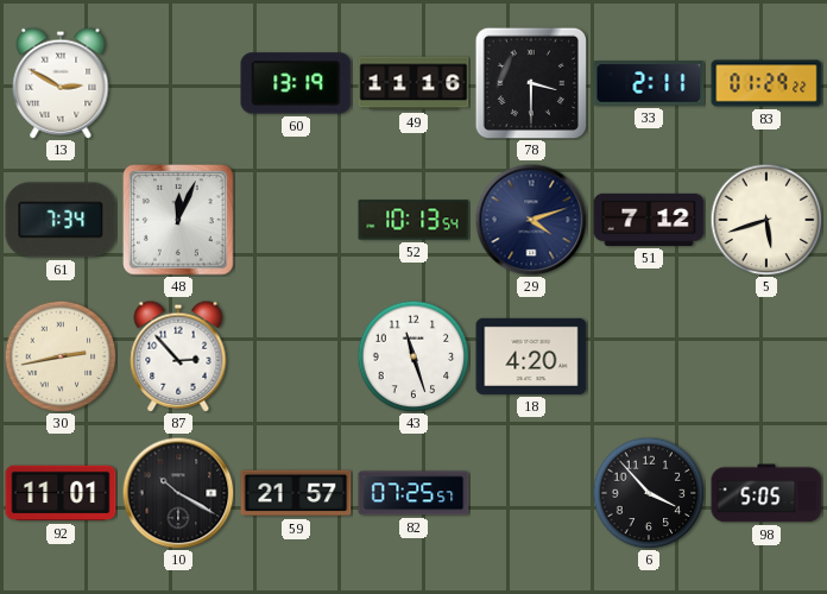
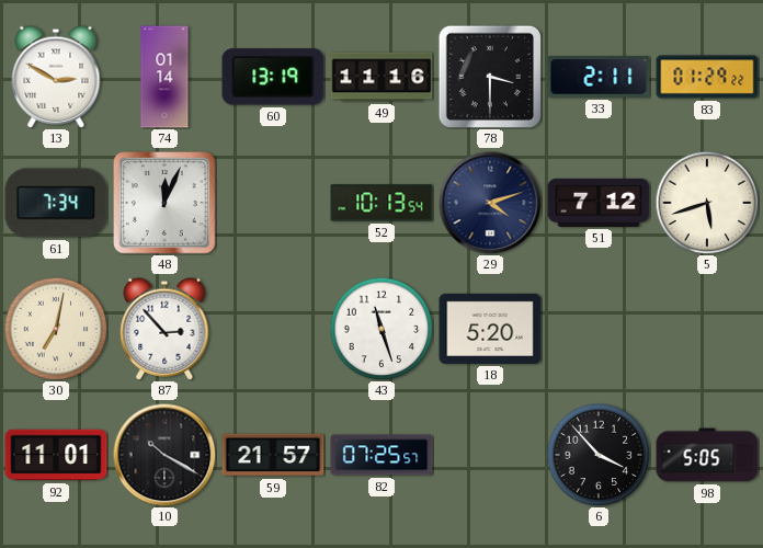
74: none -> 01:14 (164, 77)
30: 2:43 -> 7:02 (56, 329)
18: 4:20 -> 5:20 (490, 329)
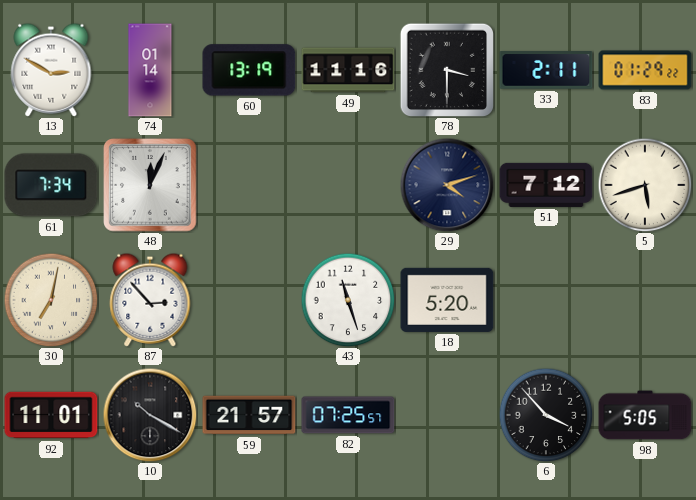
52: 10:13 -> none (381, 203)
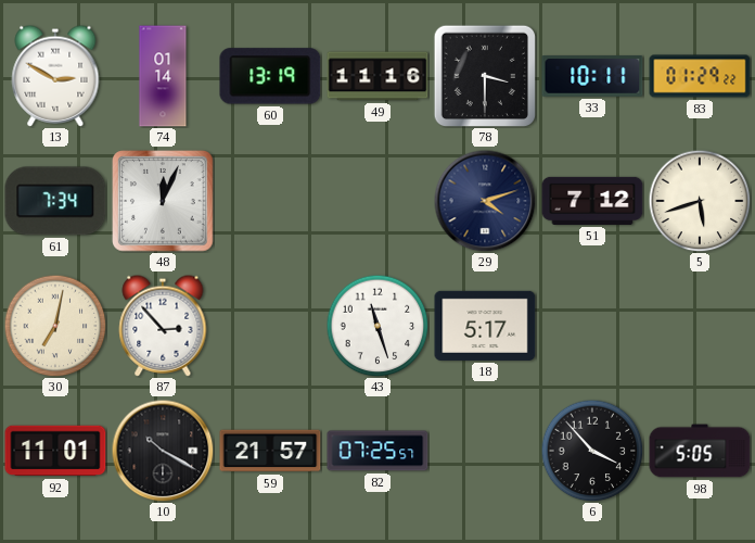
33: 2:11 -> 10:11 (592, 76)
18: 5:20 -> 5:17 (485, 326)
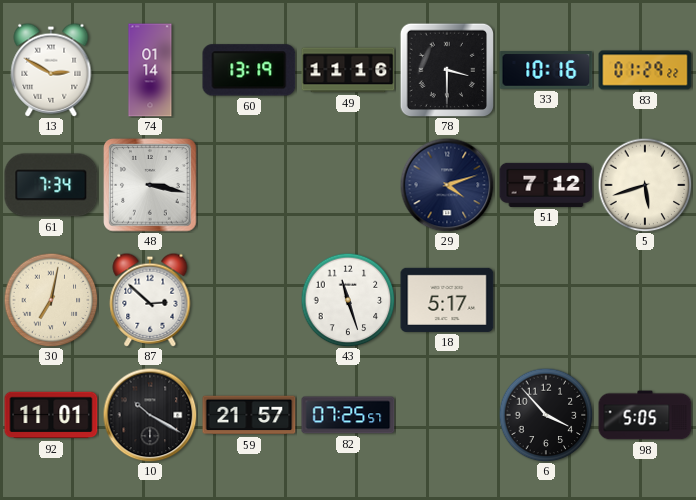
33: 10:11 -> 10:16 (546, 70)
48: 12:04 -> 3:17 (150, 185)
87: 2:53 -> 2:52 (150, 300)
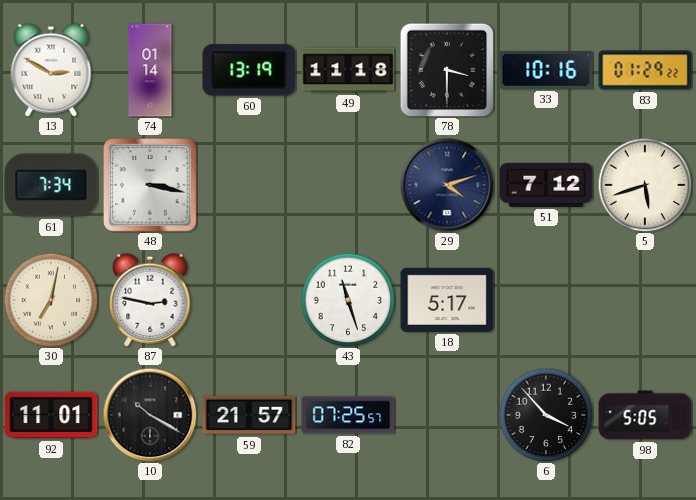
49: 11:16 -> 11:18 (348, 70)
87: 2:52 -> 2:47 (150, 300)
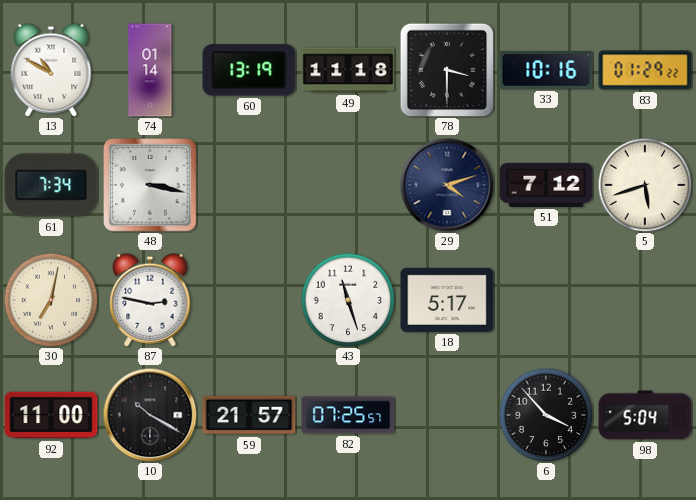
13: 2:50 -> 10:50 (51, 70)
92: 11:01 -> 11:00 (51, 415)
98: 5:05 -> 5:04 (645, 415)
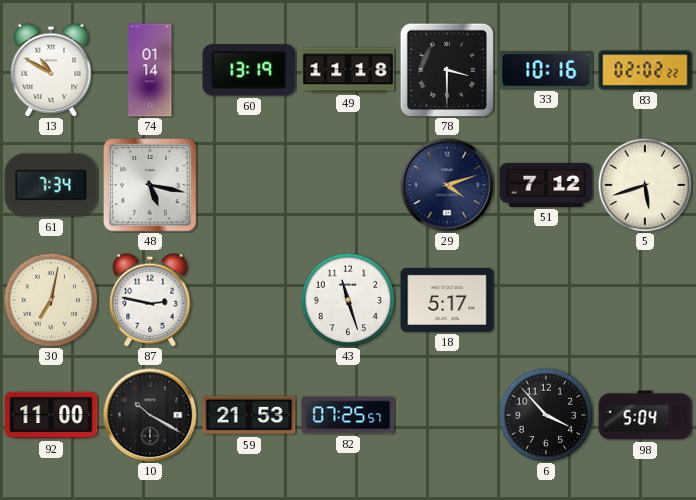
83: 01:29 -> 02:02 (645, 70)
48: 3:17 -> 5:17 (150, 185)
59: 21:57 -> 21:53 (249, 415)
